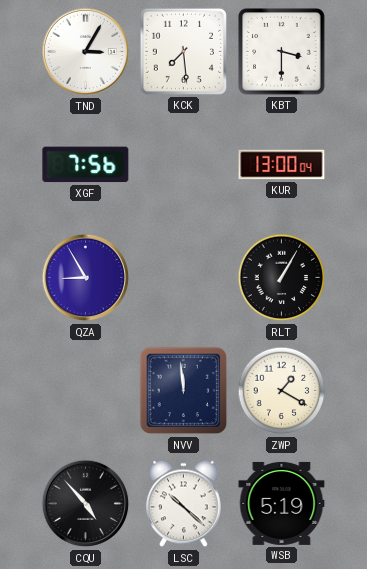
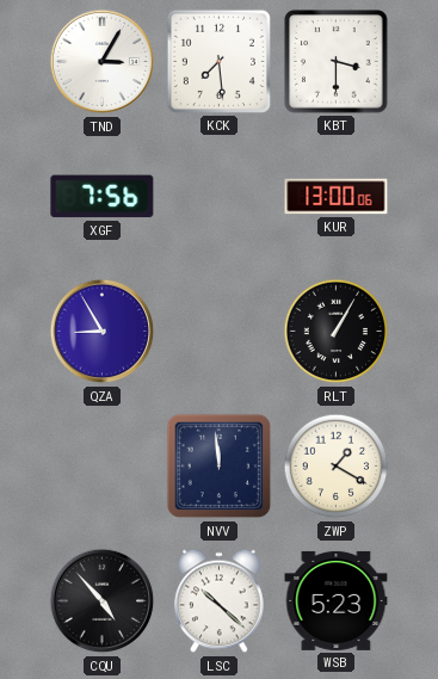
KUR: 13:00:04 -> 13:00:06 (337, 197)
WSB: 5:19 -> 5:23 (337, 600)
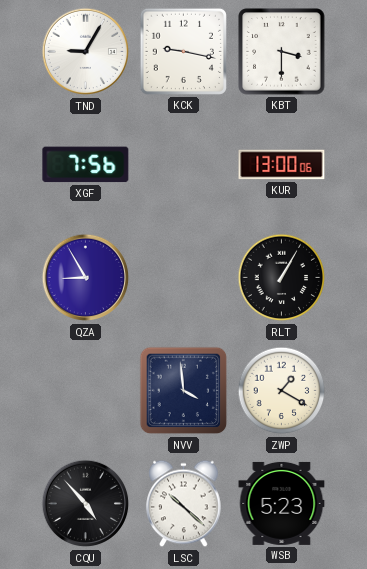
TND: 3:05 -> 9:05 (86, 52)
KCK: 7:29 -> 9:17 (183, 51)
NVV: 11:59 -> 3:59 (184, 391)
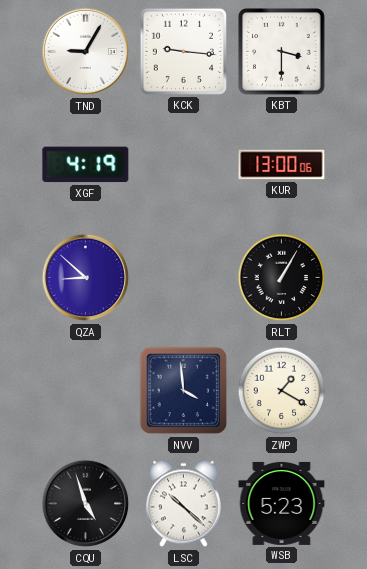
KCK: 9:17 -> 9:16 (183, 51)
XGF: 7:56 -> 4:19 (86, 165)
QZA: 8:55 -> 8:52 (86, 278)
CQU: 4:53 -> 4:57 (86, 504)
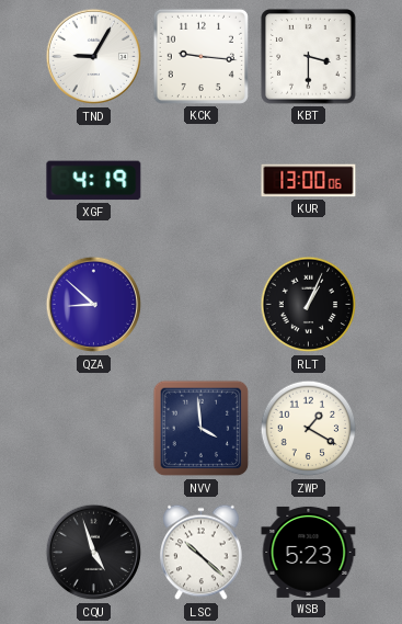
RLT: 1:05 -> 1:04 (309, 305)
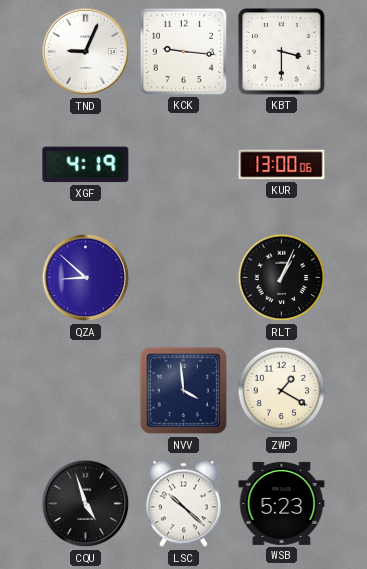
TND: 9:05 -> 9:04 (86, 52)
